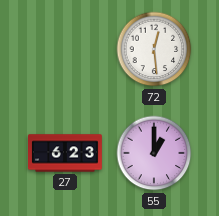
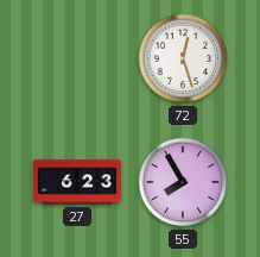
72: 12:29 -> 12:27 (183, 58)
55: 1:00 -> 7:55 (183, 182)
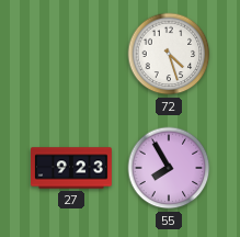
72: 12:27 -> 4:27 (169, 54)
27: 6:23 -> 9:23 (72, 168)
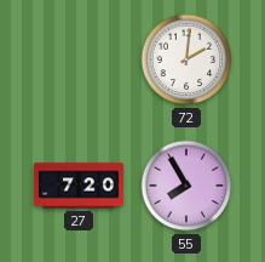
72: 4:27 -> 2:01 (186, 59)
27: 9:23 -> 7:20 (80, 186)
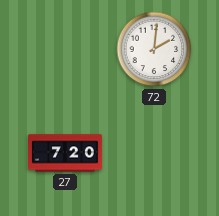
55: 7:55 -> none (186, 186)
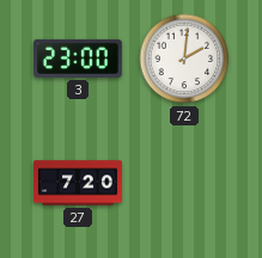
3: none -> 23:00 (78, 59)
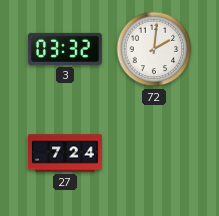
3: 23:00 -> 03:32 (65, 49)
27: 7:20 -> 7:24 (66, 153)
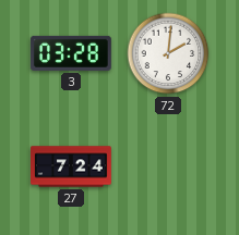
3: 03:32 -> 03:28 (71, 53)
